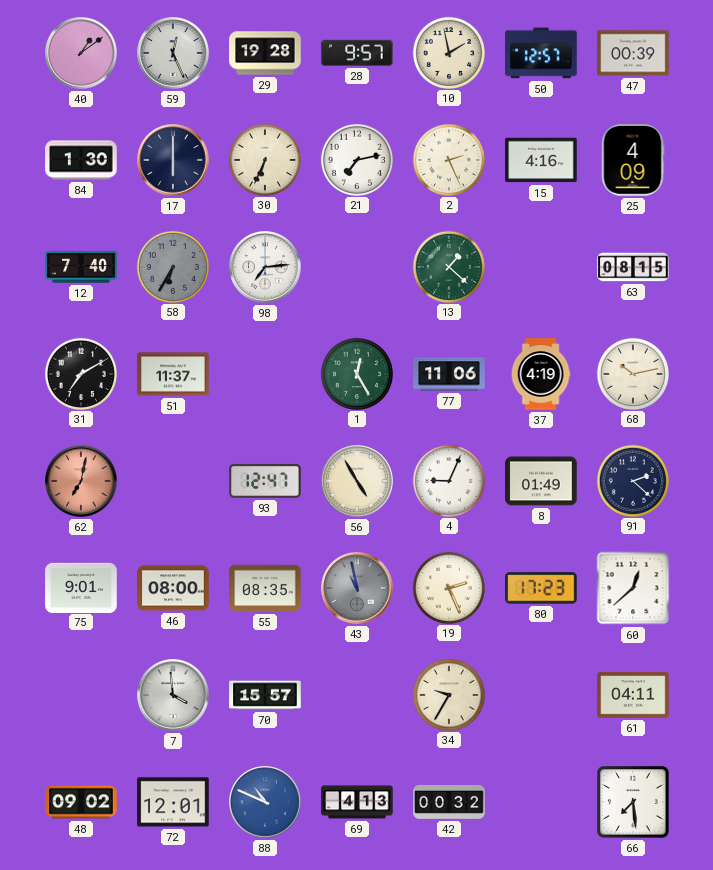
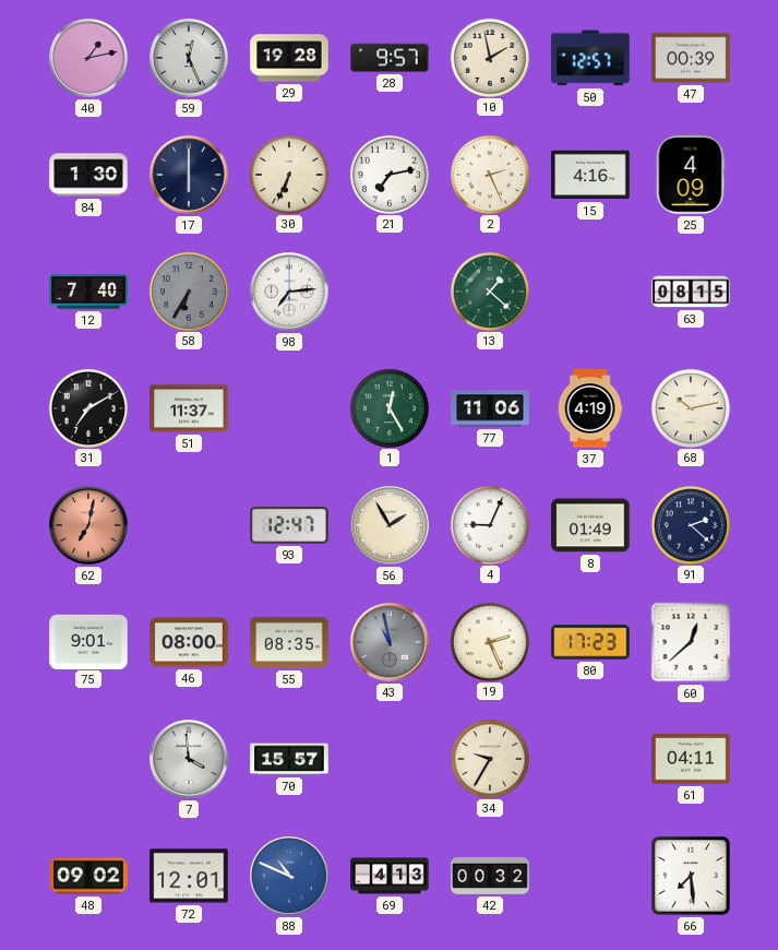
40: 1:09 -> 1:13 (88, 58)
56: 4:55 -> 1:55 (390, 525)
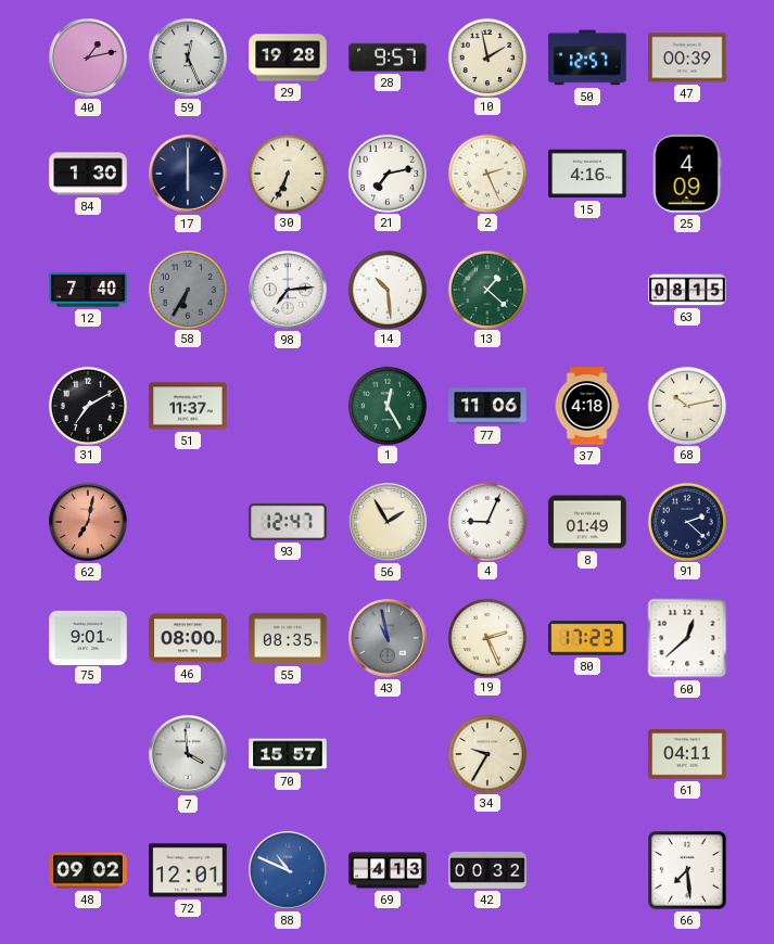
14: none -> 10:29 (386, 289)
37: 4:19 -> 4:18 (587, 406)
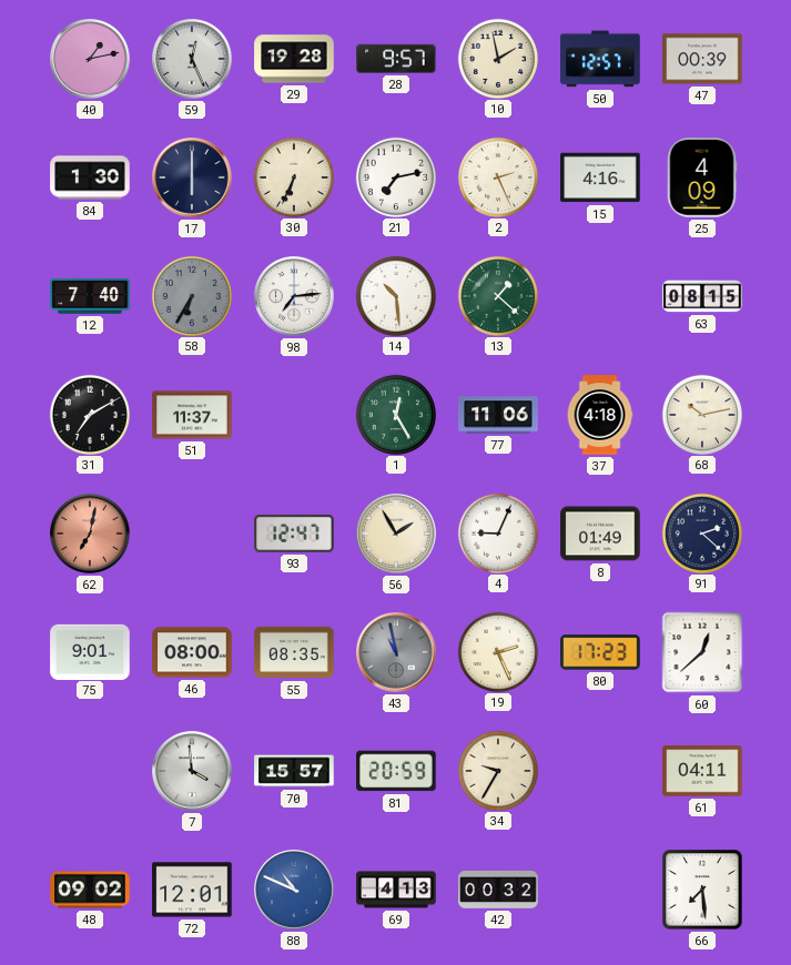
81: none -> 20:59 (396, 771)
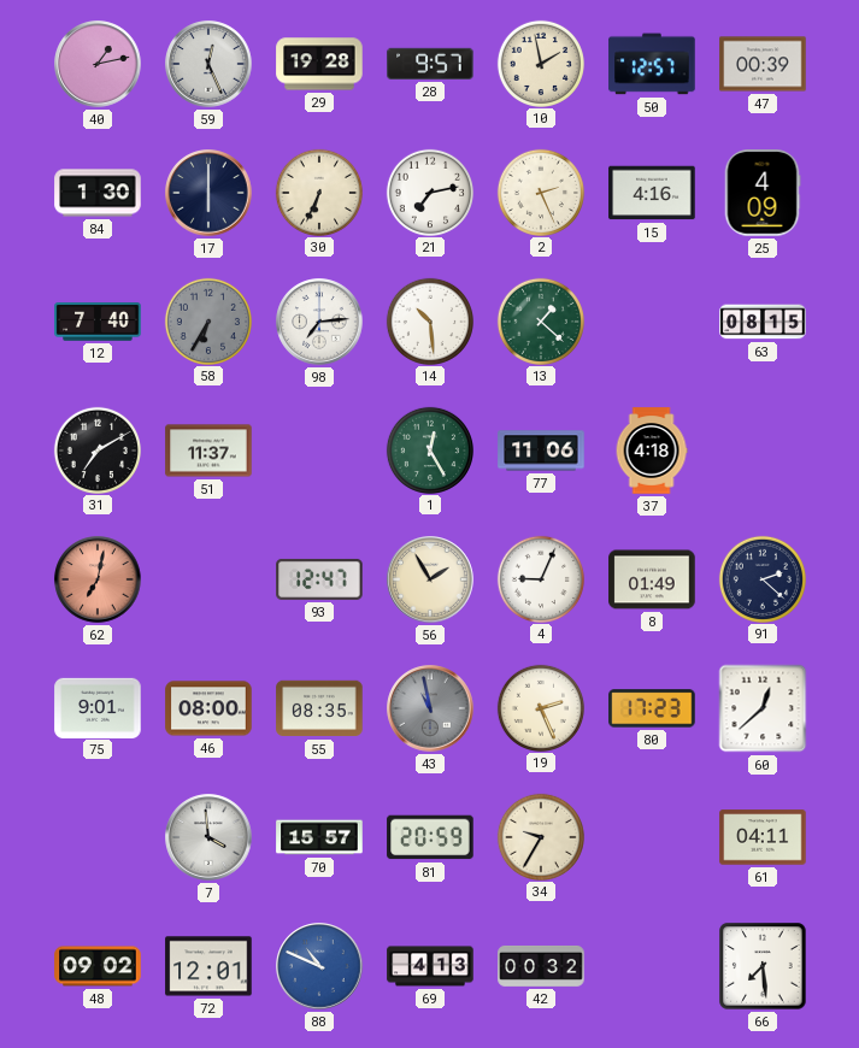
68: 10:13 -> none (701, 414)
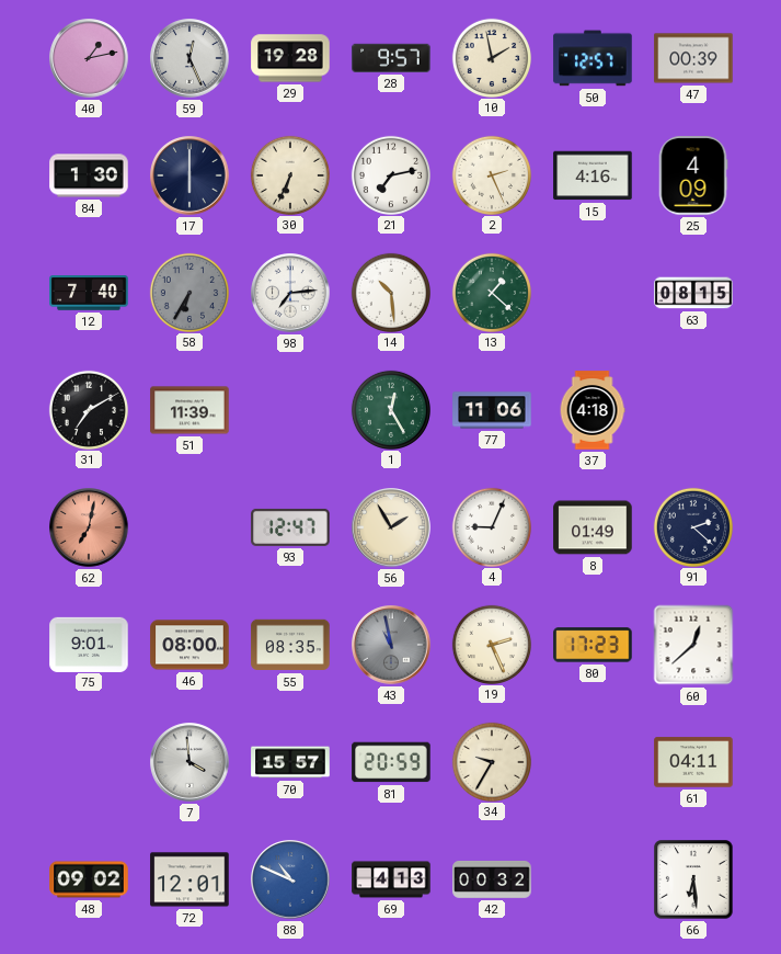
51: 11:37 -> 11:39 (189, 410)
66: 7:29 -> 6:29 (693, 879)
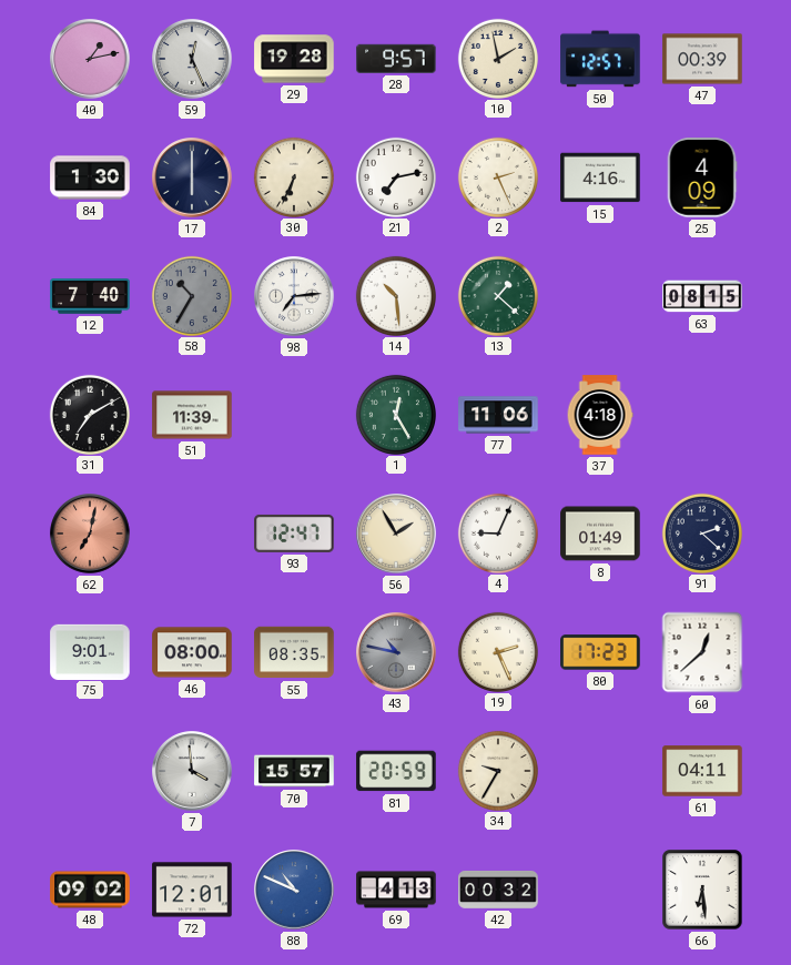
58: 6:35 -> 10:35 (191, 295)
43: 10:58 -> 10:47 (396, 652)
